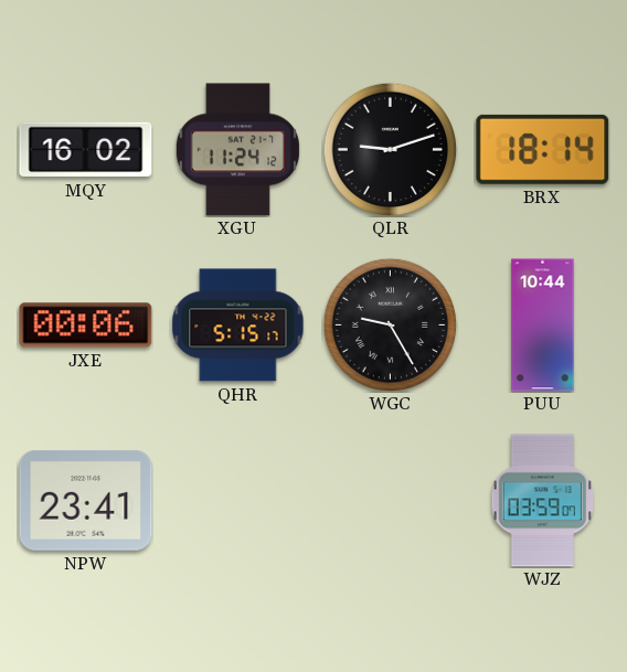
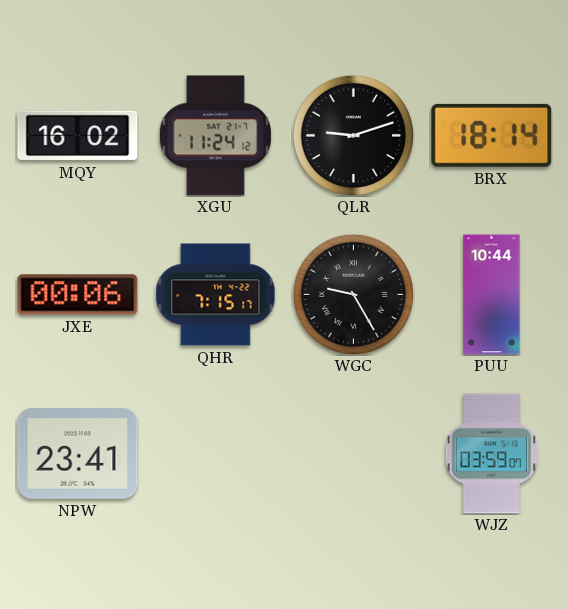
QHR: 5:15 -> 7:15 (216, 295)
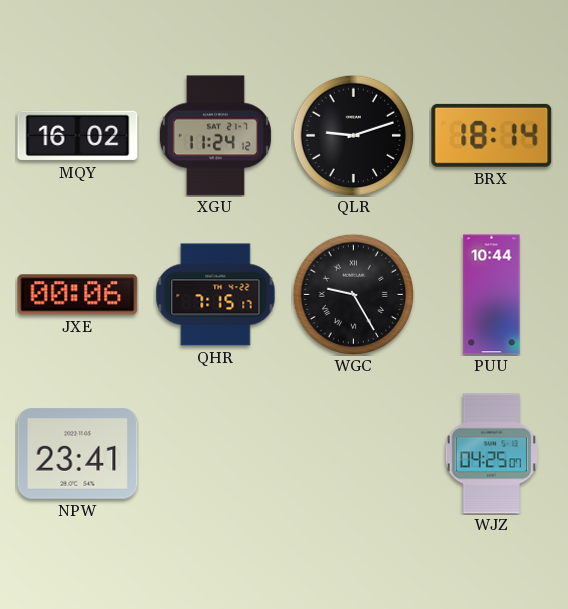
WJZ: 03:59 -> 04:25 (491, 454)
